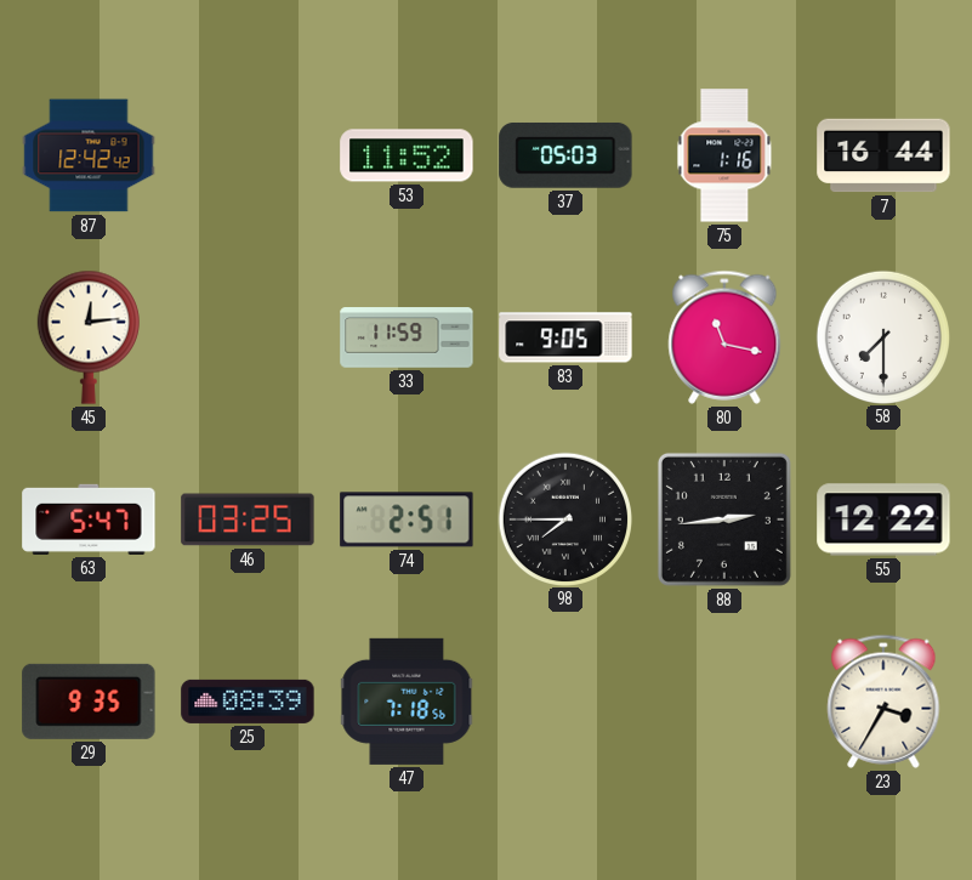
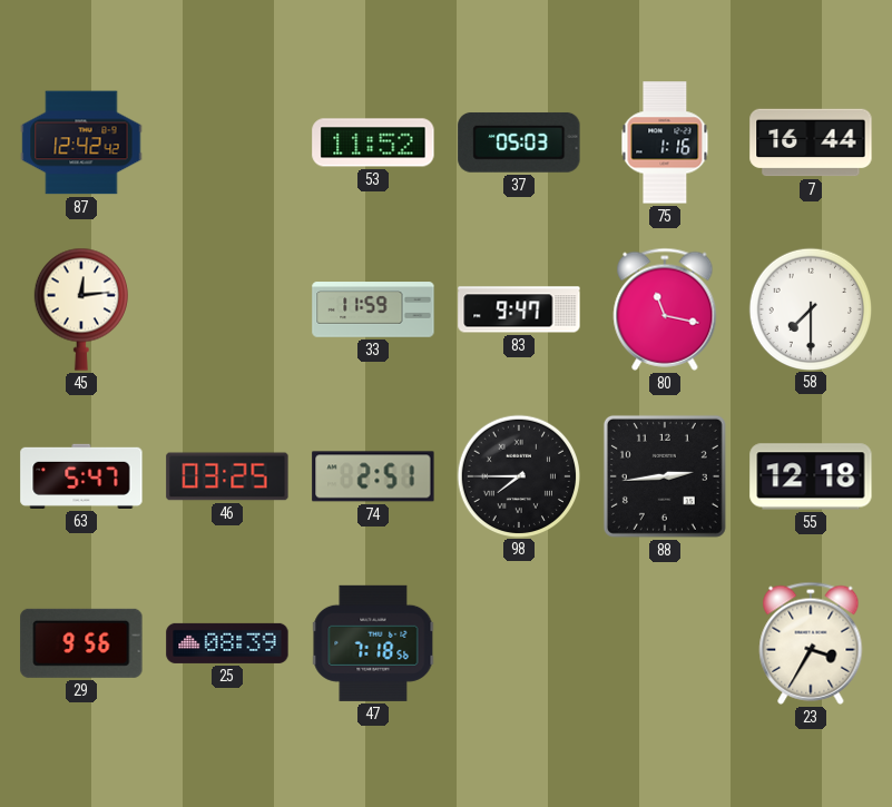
83: 9:05 -> 9:47 (519, 309)
55: 12:22 -> 12:18 (811, 476)
29: 9:35 -> 9:56 (81, 643)
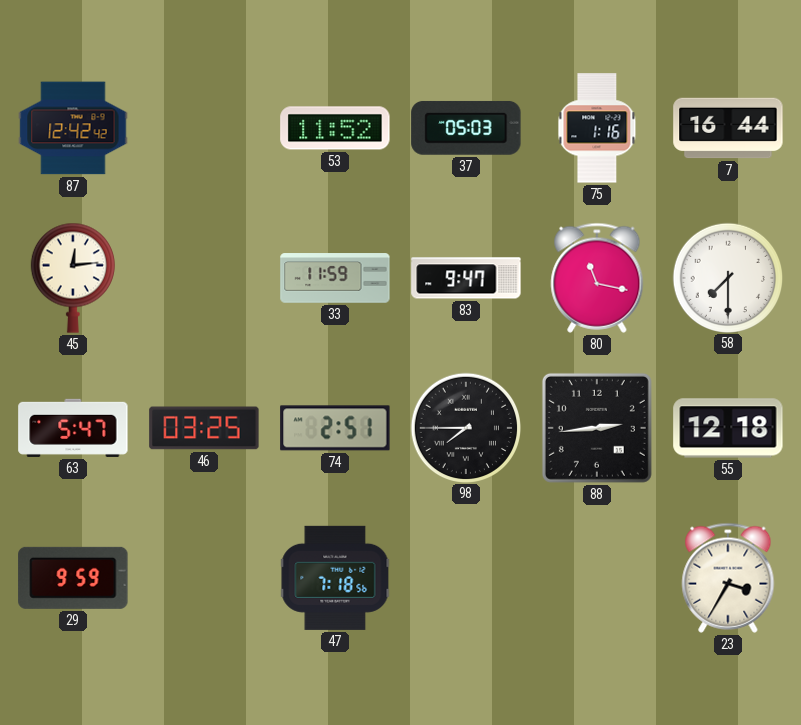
29: 9:56 -> 9:59 (73, 578)
25: 08:39 -> none (227, 643)
